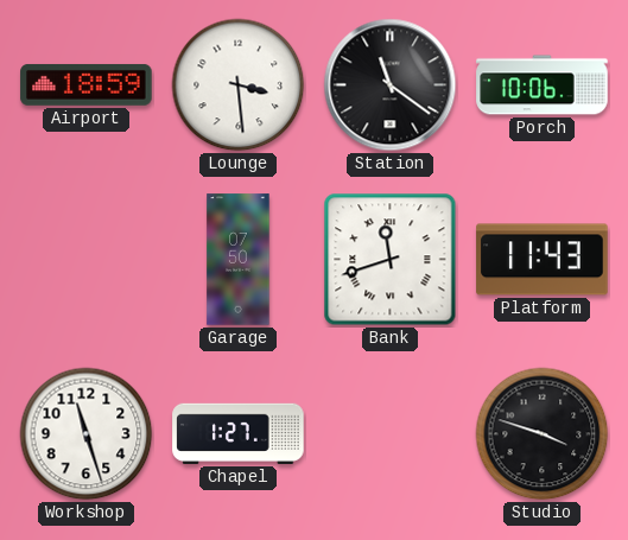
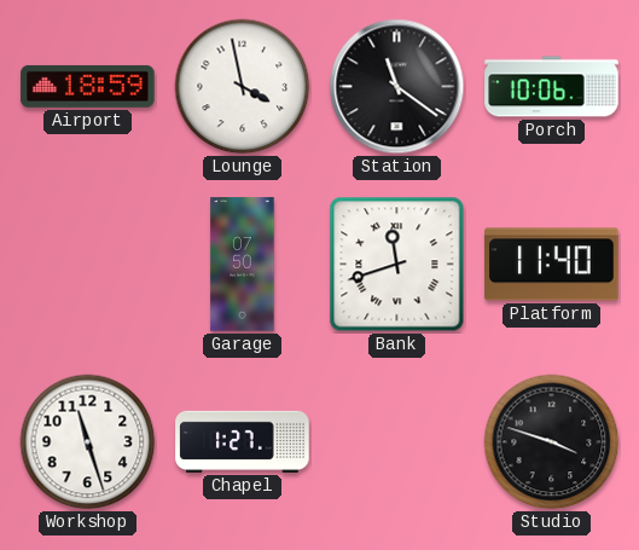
Lounge: 3:29 -> 3:58 (243, 87)
Platform: 11:43 -> 11:40 (552, 265)
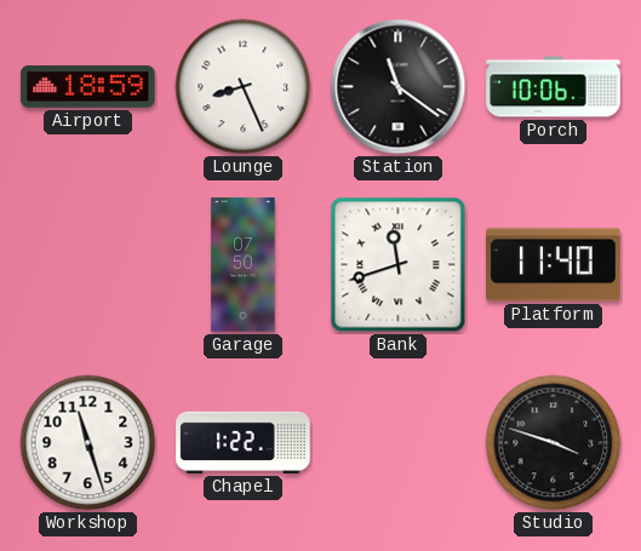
Lounge: 3:58 -> 8:26 (244, 87)
Chapel: 1:27 -> 1:22 (244, 442)
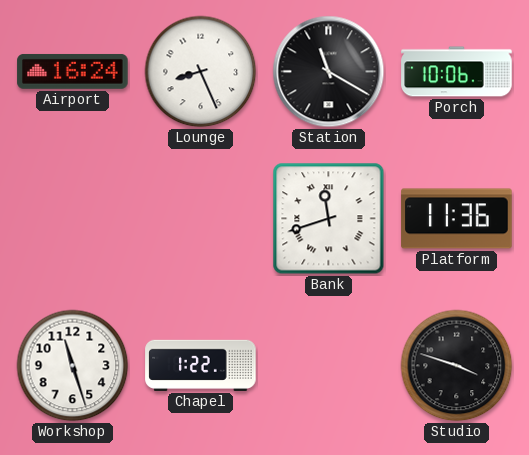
Airport: 18:59 -> 16:24 (73, 72)
Station: 11:21 -> 11:20 (329, 72)
Garage: 07:50 -> none (244, 265)
Platform: 11:40 -> 11:36 (457, 219)
